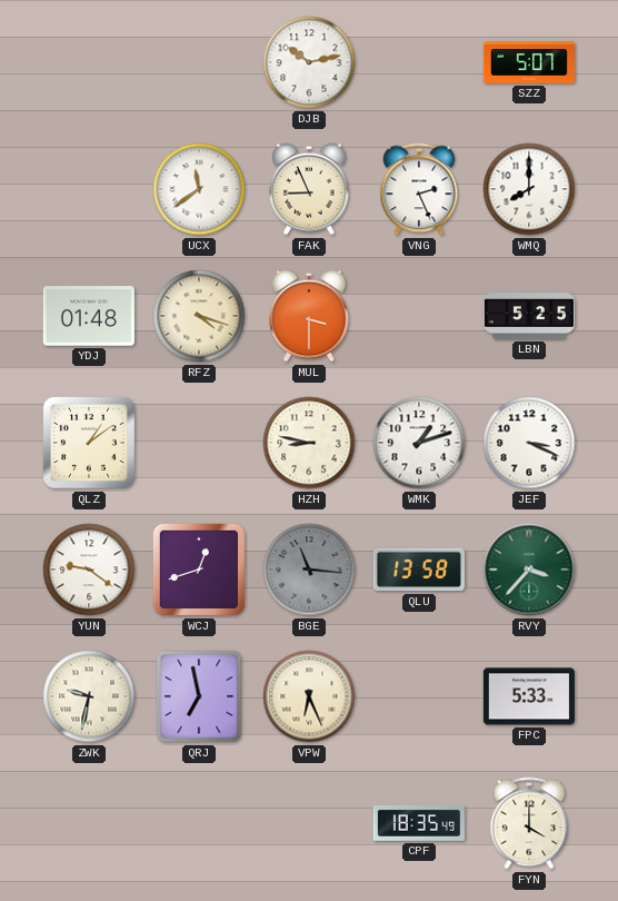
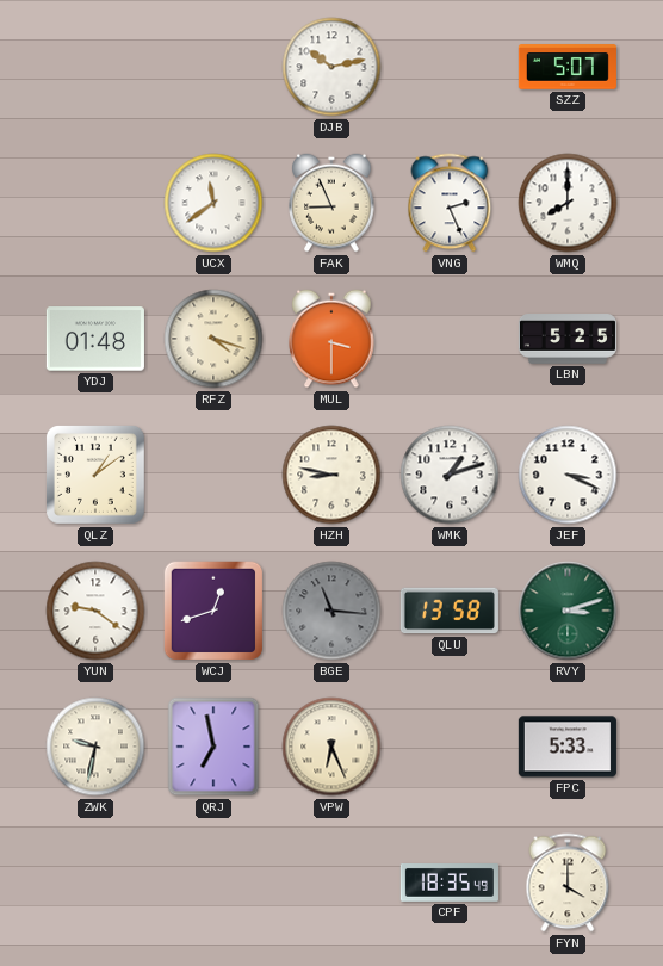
RVY: 3:37 -> 3:12 (568, 611)
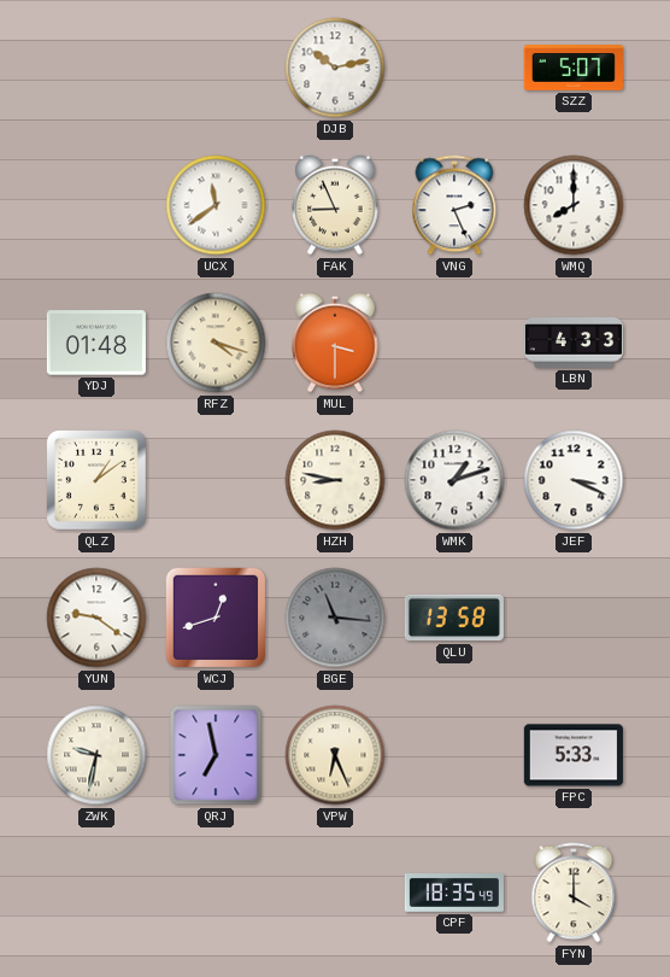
LBN: 5:25 -> 4:33 (574, 343)
RVY: 3:12 -> none (568, 611)
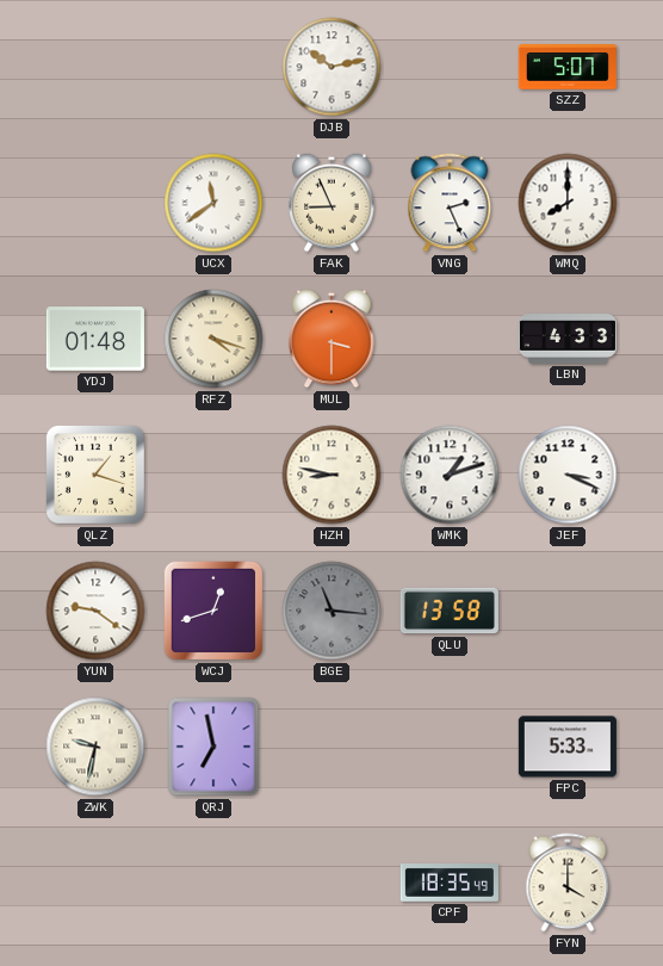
QLZ: 1:09 -> 1:18 (95, 475)
VPW: 6:26 -> none (335, 755)
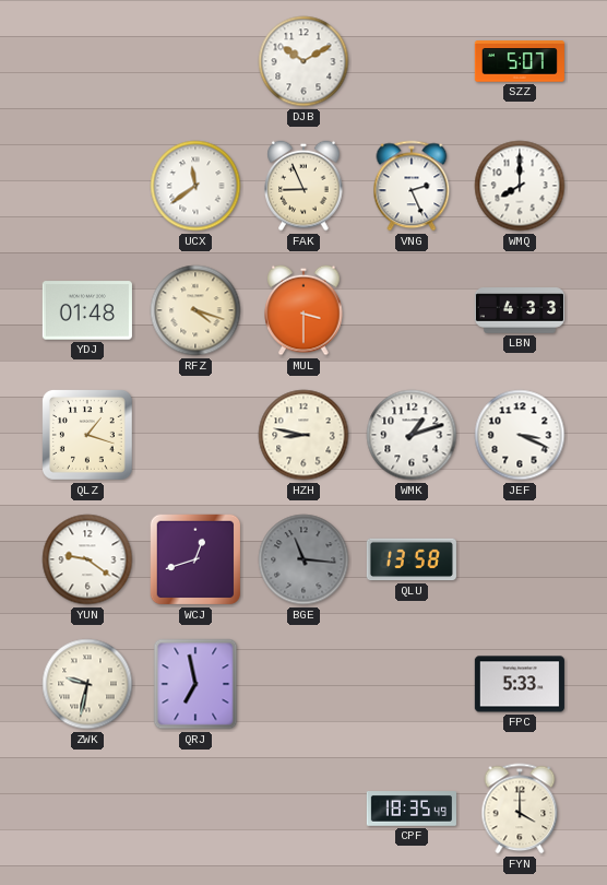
DJB: 10:13 -> 10:10 (303, 61)
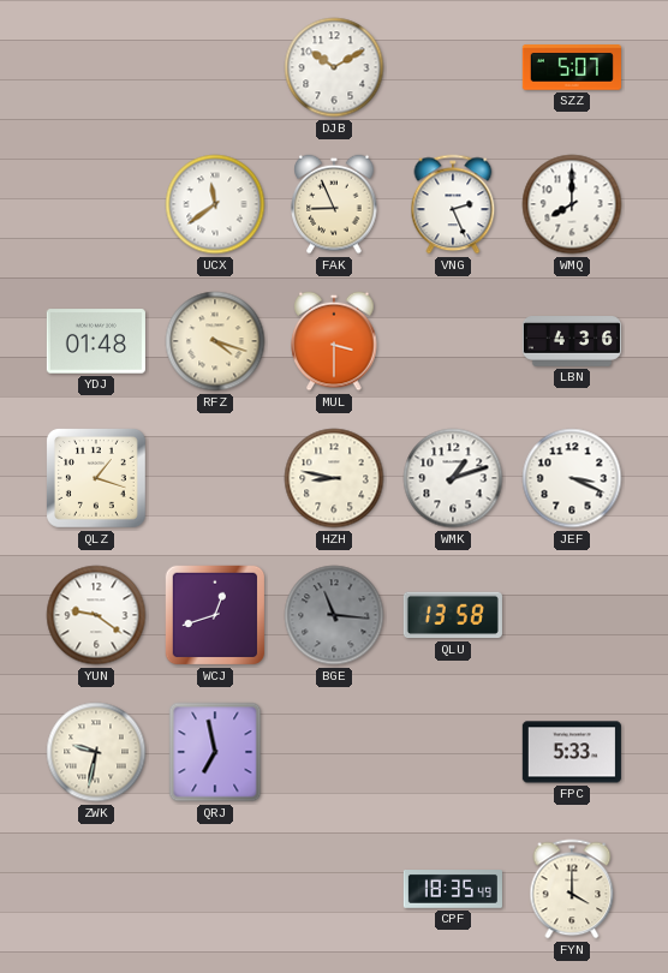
LBN: 4:33 -> 4:36 (572, 341)
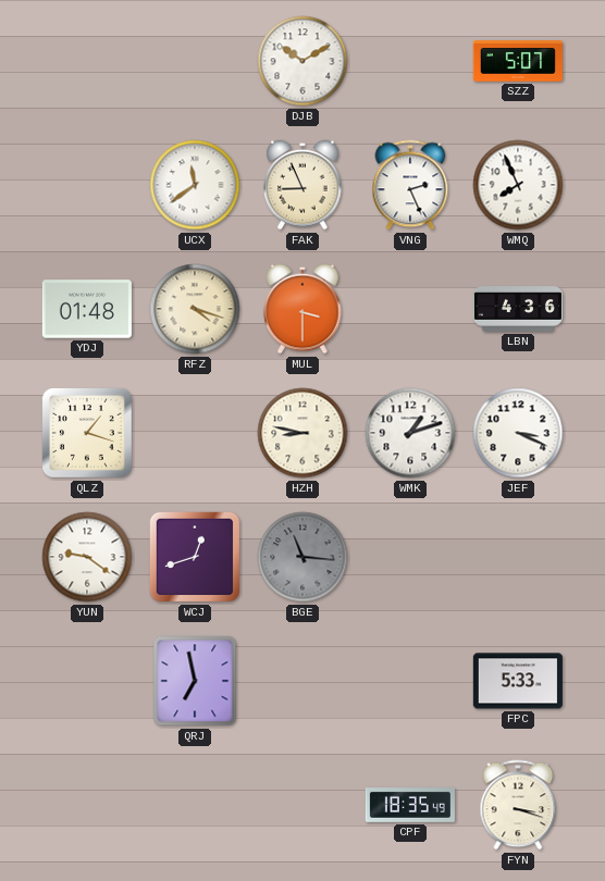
WMQ: 8:00 -> 7:56 (518, 185)
QLU: 13:58 -> none (453, 615)
ZWK: 9:32 -> none (96, 752)
FYN: 4:00 -> 3:18 (518, 805)
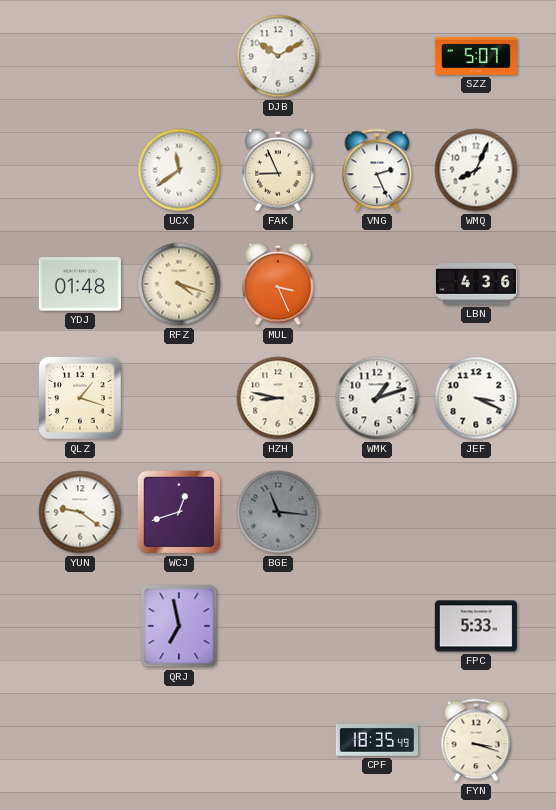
WMQ: 7:56 -> 8:04 (476, 170)
MUL: 3:30 -> 3:26 (278, 284)
